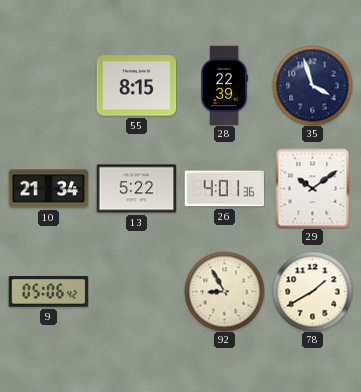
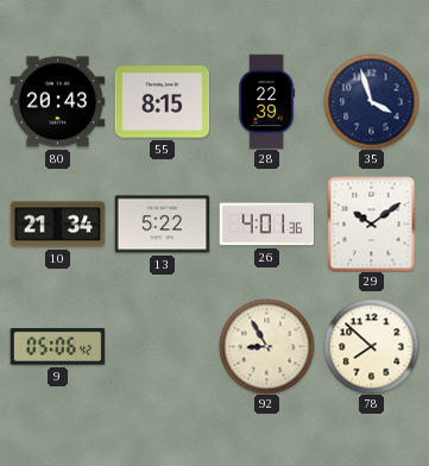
80: none -> 20:43 (57, 102)
78: 1:40 -> 7:52 (371, 346)
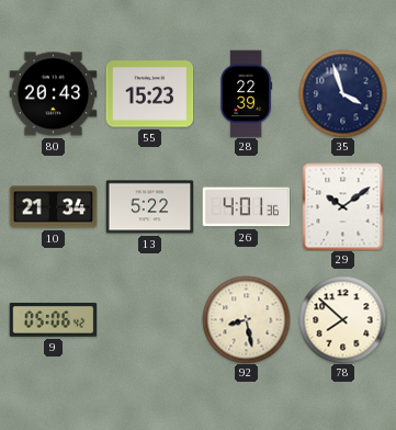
55: 8:15 -> 15:23 (149, 94)
92: 8:55 -> 8:28 (246, 319)
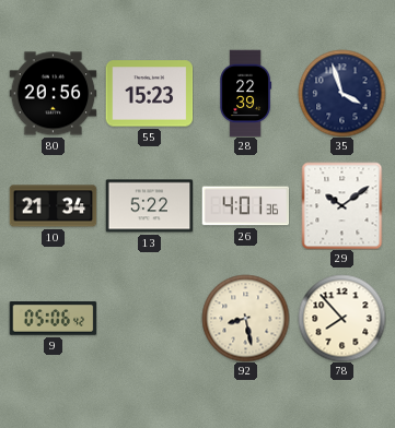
80: 20:43 -> 20:56 (53, 94)
78: 7:52 -> 7:53 (341, 318)
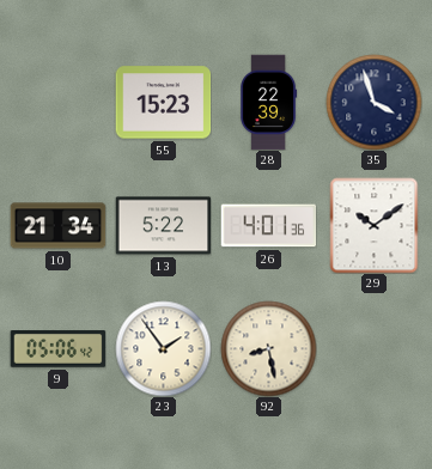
80: 20:56 -> none (53, 94)
23: none -> 1:54 (163, 348)
78: 7:53 -> none (341, 318)
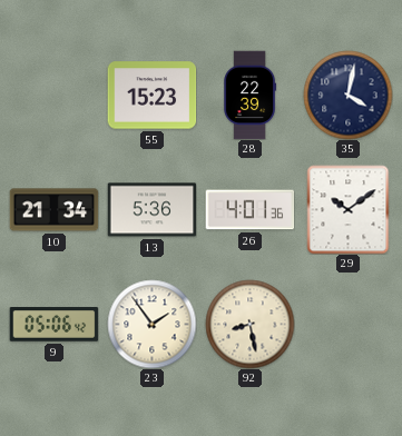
35: 3:57 -> 4:02 (347, 95)
13: 5:22 -> 5:36 (151, 210)
